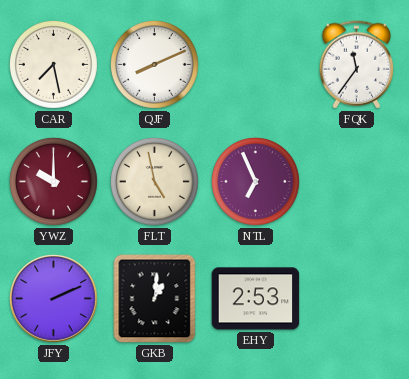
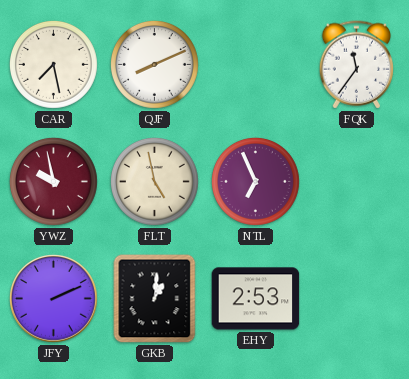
YWZ: 10:00 -> 9:58 (53, 181)
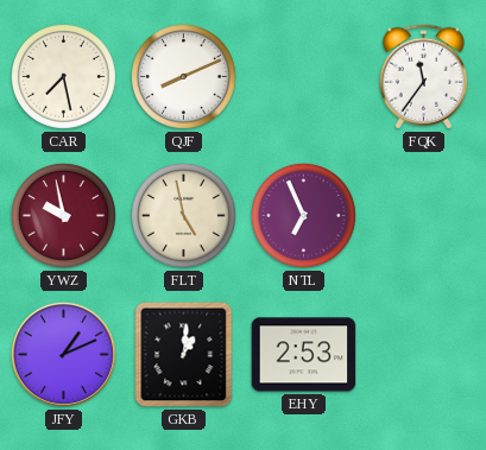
JFY: 2:11 -> 1:11 (63, 354)
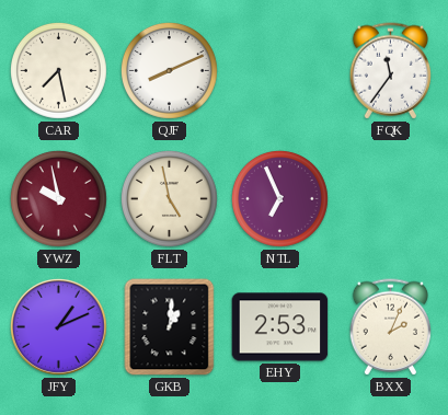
BXX: none -> 2:04 (391, 327)
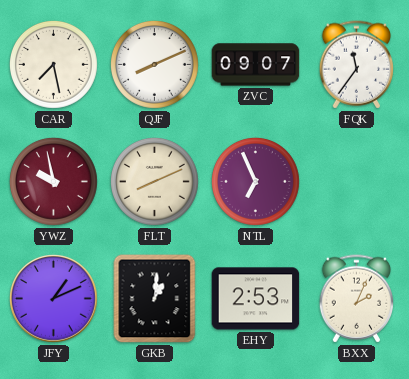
ZVC: none -> 09:07 (256, 65)
FLT: 4:58 -> 8:11 (154, 181)
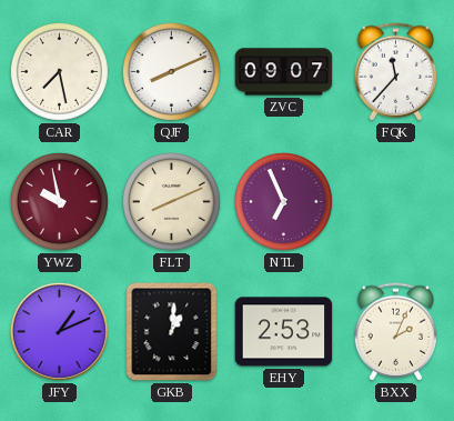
FQK: 11:36 -> 11:37 (396, 72)
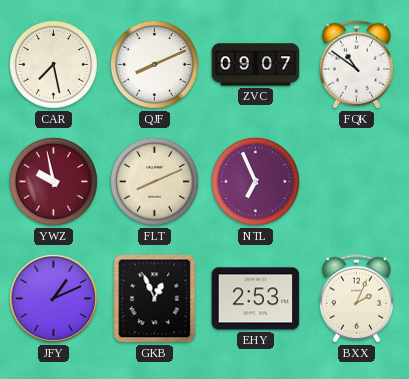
FQK: 11:37 -> 10:51 (357, 65)
GKB: 1:01 -> 12:56 (155, 299)
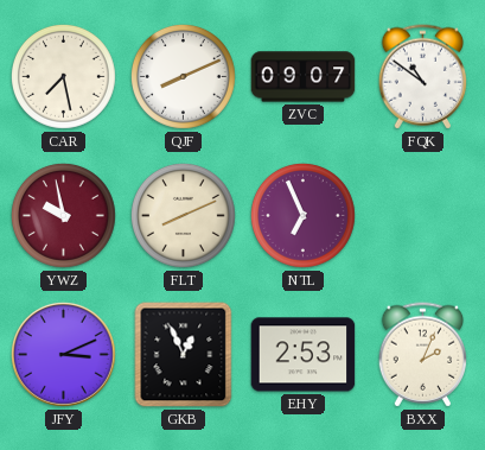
JFY: 1:11 -> 3:11 (63, 354)
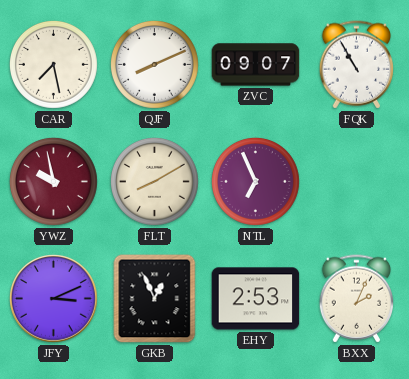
FQK: 10:51 -> 10:55 (357, 65)
FLT: 8:11 -> 8:10 (154, 181)
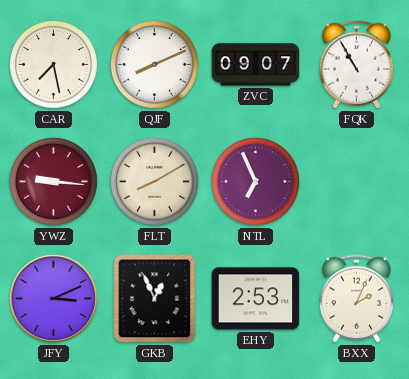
YWZ: 9:58 -> 9:16 (53, 181)
